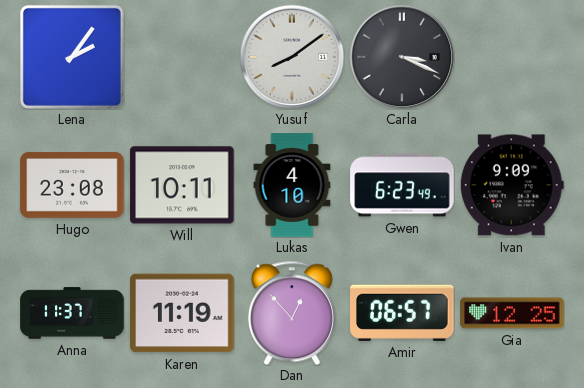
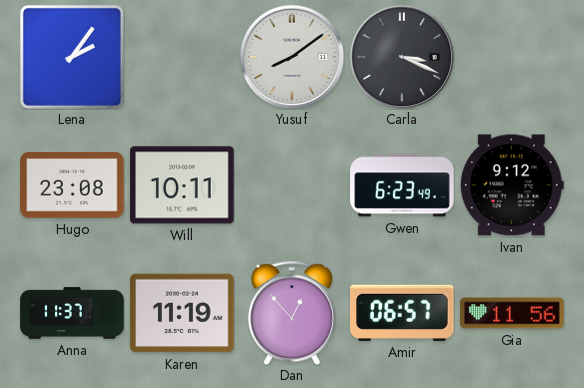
Lukas: 4:10 -> none (292, 185)
Ivan: 9:09 -> 9:12 (512, 185)
Gia: 12:25 -> 11:56 (512, 313)
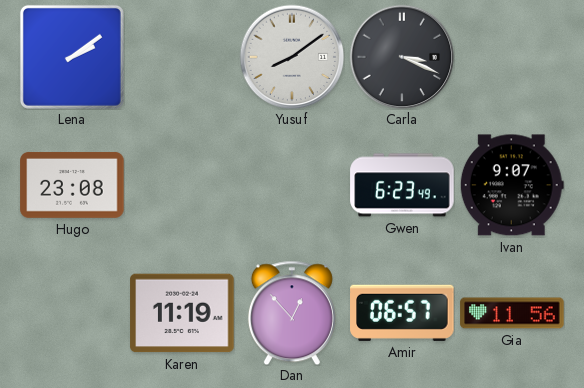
Lena: 2:06 -> 2:09 (72, 57)
Will: 10:11 -> none (182, 185)
Ivan: 9:12 -> 9:07 (512, 185)
Anna: 11:37 -> none (72, 313)
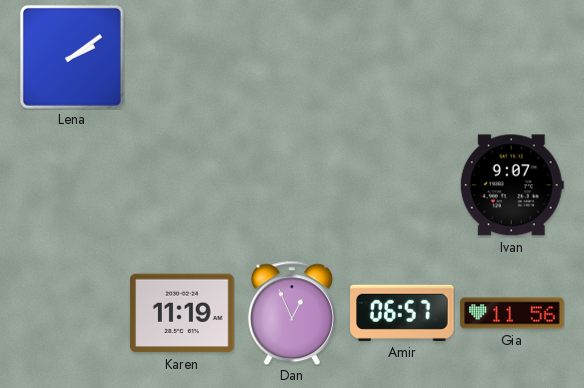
Yusuf: 8:09 -> none (292, 57)
Carla: 3:19 -> none (402, 57)
Hugo: 23:08 -> none (72, 185)
Gwen: 6:23 -> none (402, 185)
Dan: 12:53 -> 12:56 (292, 313)
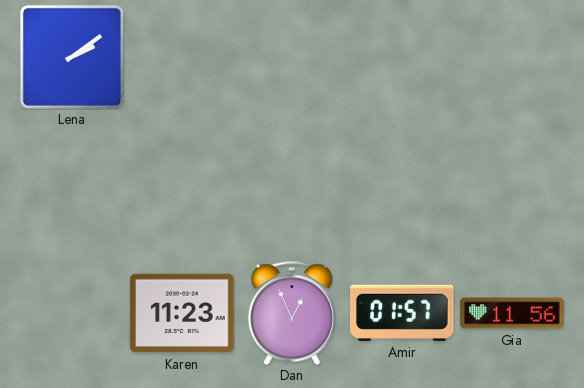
Ivan: 9:07 -> none (512, 185)
Karen: 11:19 -> 11:23 (182, 313)
Amir: 06:57 -> 01:57 (402, 313)
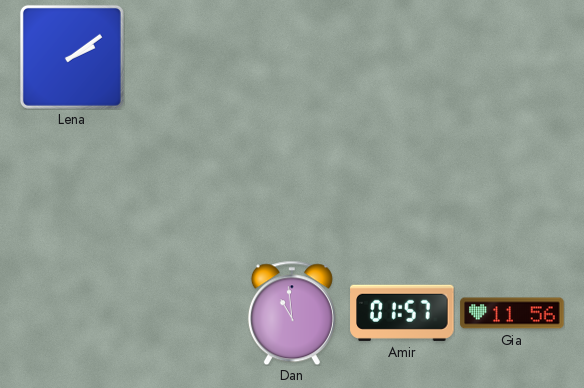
Karen: 11:23 -> none (182, 313)
Dan: 12:56 -> 10:59 (292, 313)
